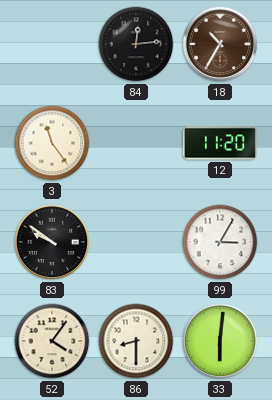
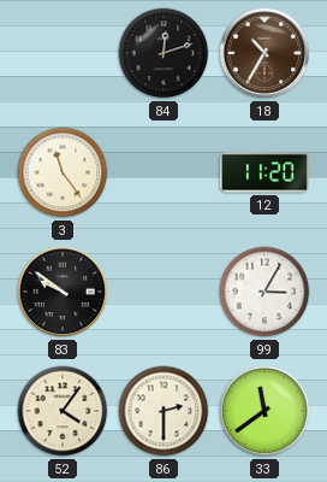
84: 12:14 -> 12:12 (163, 53)
86: 8:30 -> 2:30 (163, 411)
33: 6:01 -> 11:39 (264, 411)
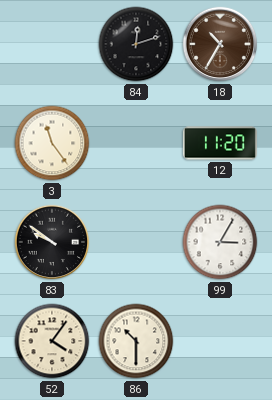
86: 2:30 -> 10:30 (136, 341)
33: 11:39 -> none (264, 411)
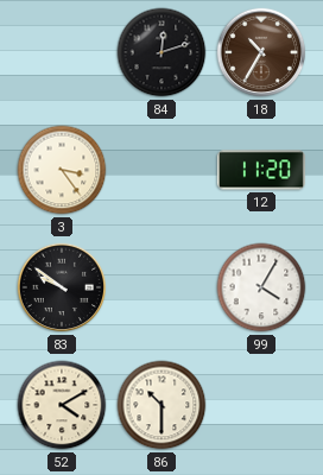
3: 11:24 -> 3:24 (62, 170)
99: 3:05 -> 4:05 (261, 287)
52: 4:06 -> 4:10 (62, 405)
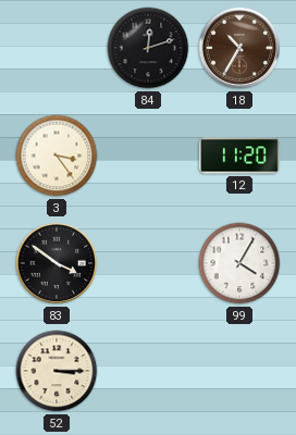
83: 9:51 -> 3:51 (57, 263)
52: 4:10 -> 3:15 (57, 371)
86: 10:30 -> none (161, 405)
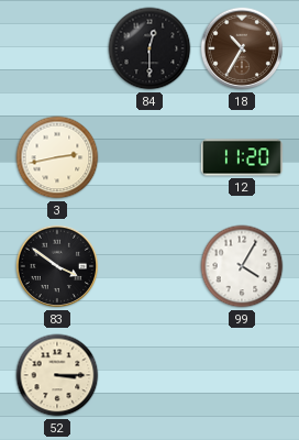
84: 12:12 -> 12:30 (149, 48)
3: 3:24 -> 2:43 (57, 157)
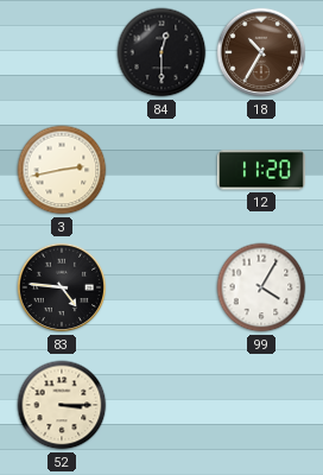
83: 3:51 -> 4:46 (62, 287)
